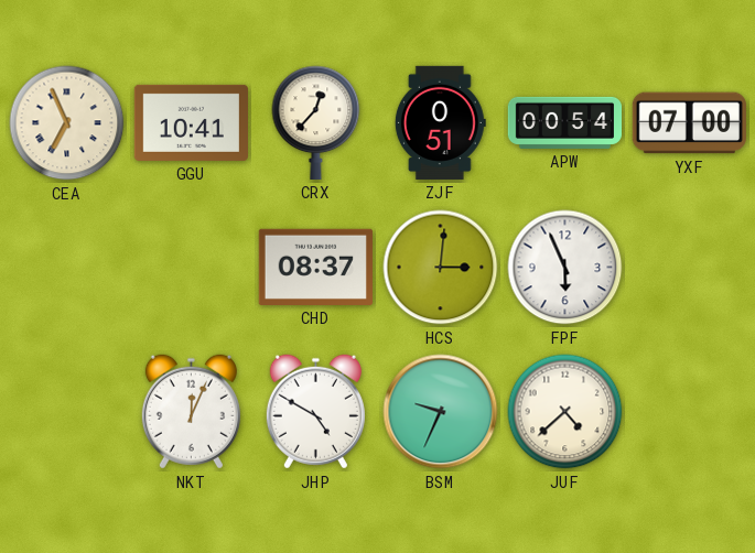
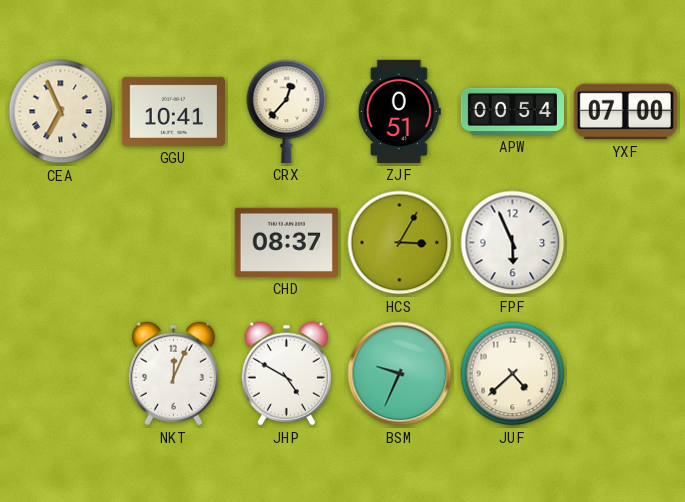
HCS: 3:01 -> 3:05 (400, 243)
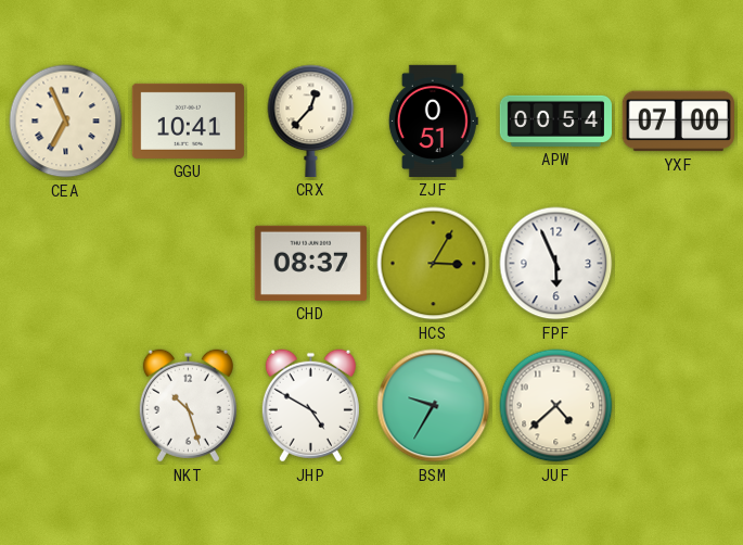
NKT: 12:04 -> 10:27 (188, 406)
BSM: 9:34 -> 9:35 (434, 406)
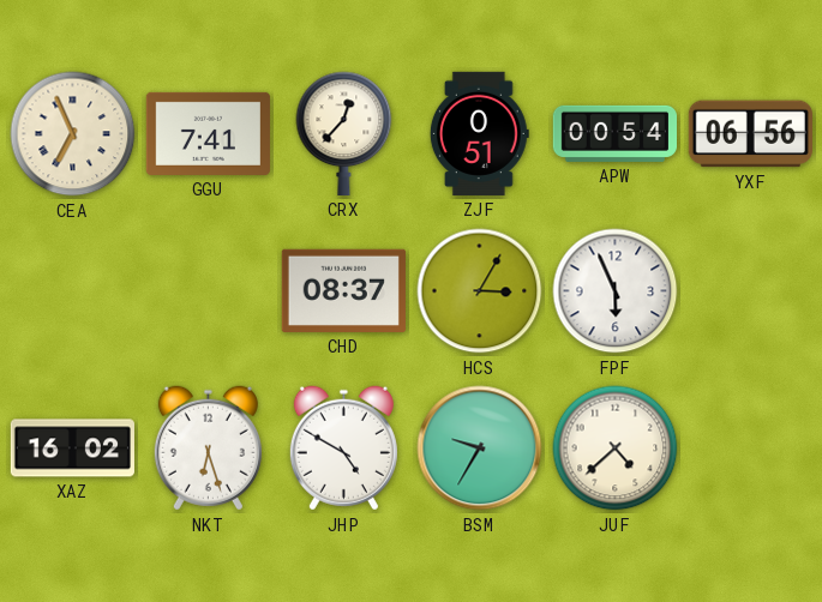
GGU: 10:41 -> 7:41 (208, 133)
YXF: 07:00 -> 06:56 (750, 134)
XAZ: none -> 16:02 (72, 449)
NKT: 10:27 -> 6:27 (208, 449)
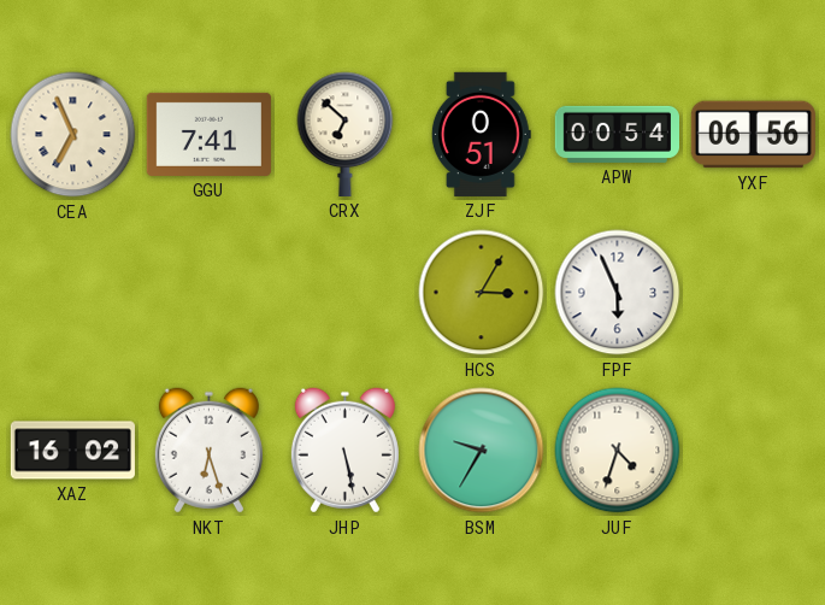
CRX: 12:37 -> 6:52 (346, 134)
CHD: 08:37 -> none (343, 290)
JHP: 4:50 -> 5:28 (344, 451)
JUF: 4:38 -> 4:33 (618, 451)
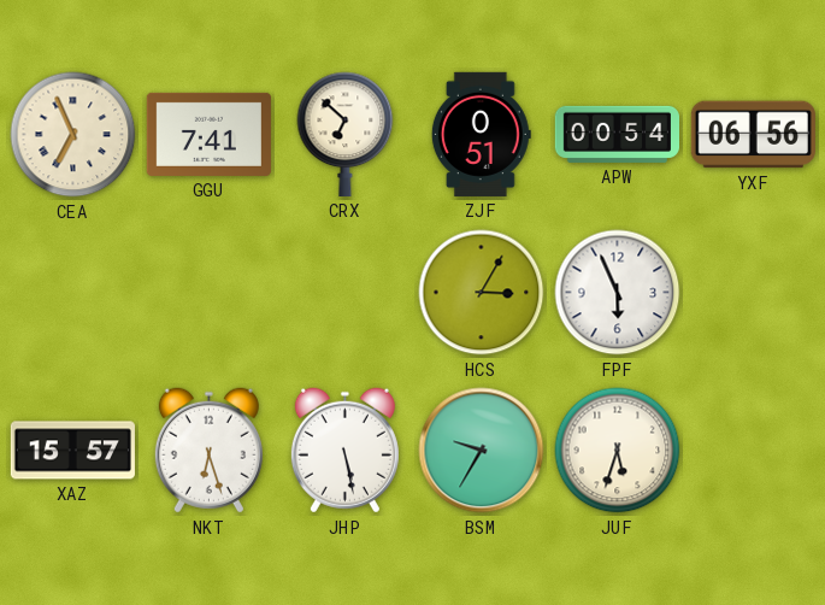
XAZ: 16:02 -> 15:57 (72, 451)
JUF: 4:33 -> 5:33 (618, 451)
